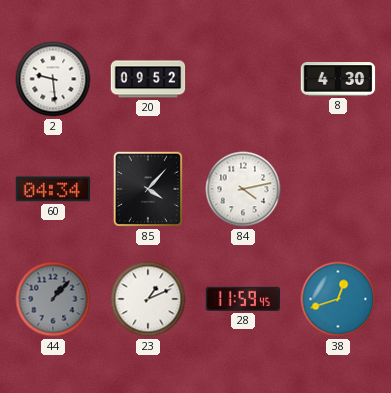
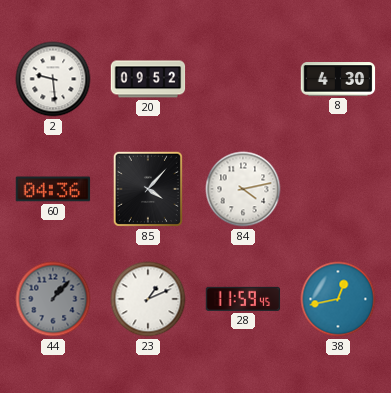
60: 04:34 -> 04:36 (53, 189)
38: 12:42 -> 12:43 (338, 299)
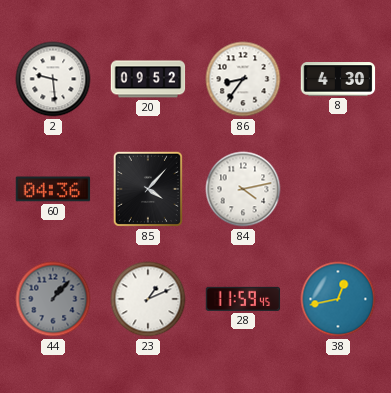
86: none -> 8:36 (243, 79)
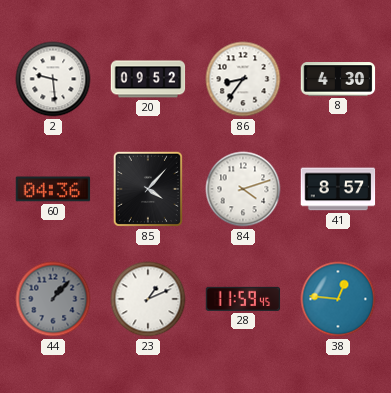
84: 4:13 -> 4:12 (243, 189)
41: none -> 8:57 (338, 189)
38: 12:43 -> 12:46 (338, 299)
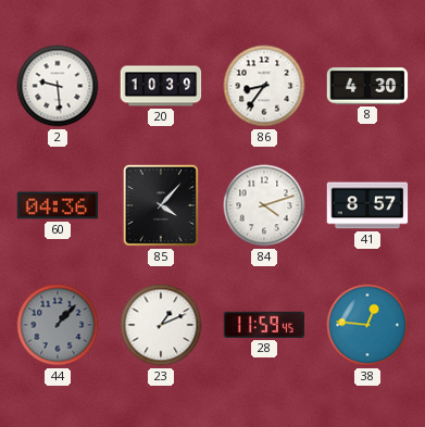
20: 09:52 -> 10:39 (161, 86)
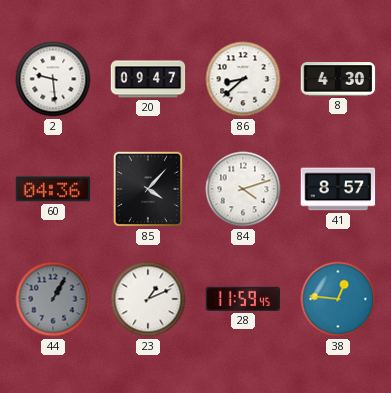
20: 10:39 -> 09:47 (148, 79)
86: 8:36 -> 8:38 (243, 79)
44: 1:07 -> 1:05 (53, 299)
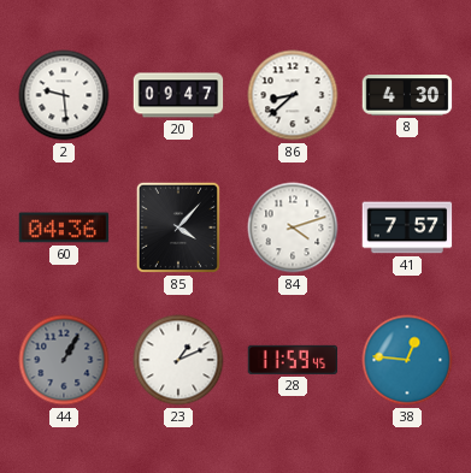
41: 8:57 -> 7:57 (407, 227)
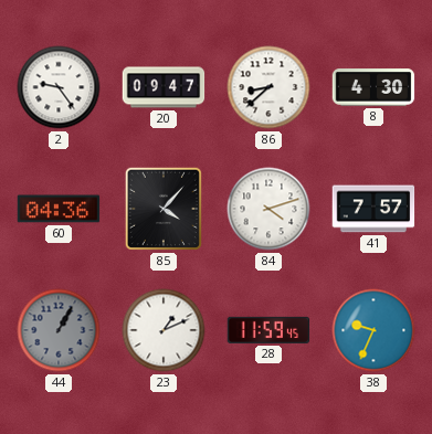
2: 9:29 -> 9:24 (59, 87)
38: 12:46 -> 9:34 (373, 330)
